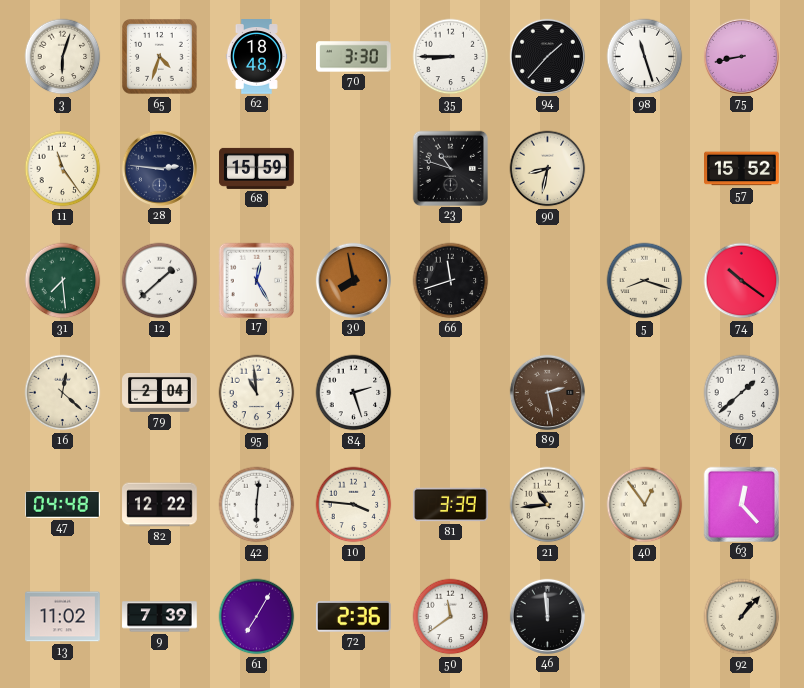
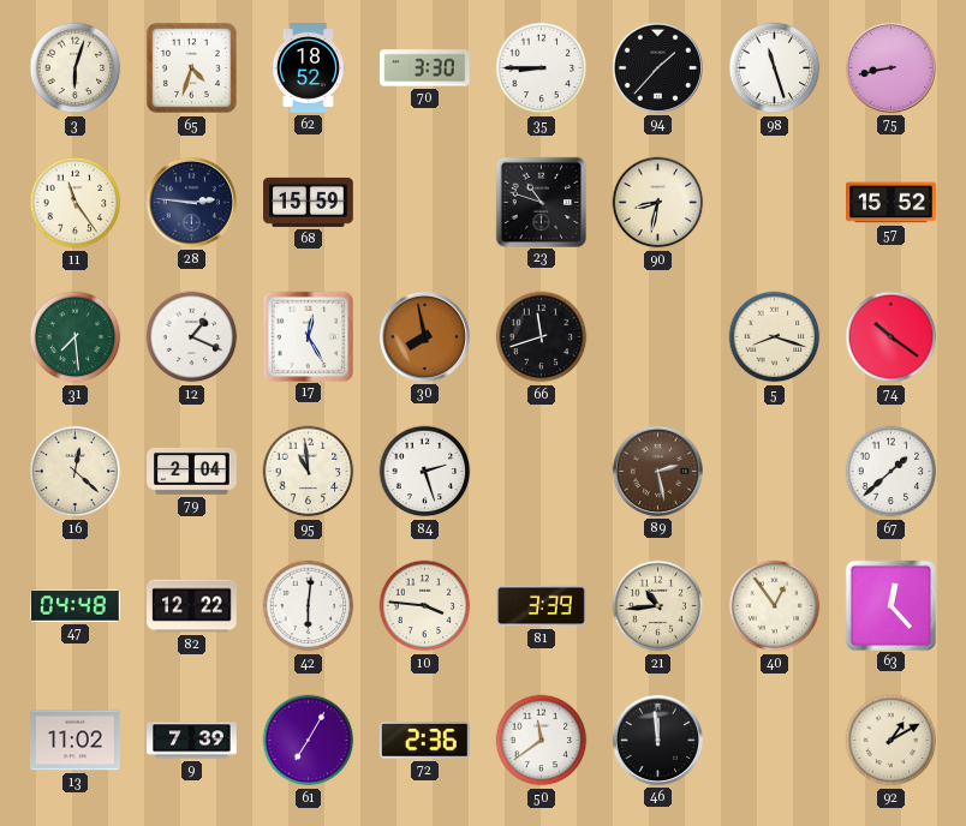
62: 18:48 -> 18:52 (308, 68)
12: 1:38 -> 1:19 (192, 337)
92: 1:07 -> 1:10 (892, 741)
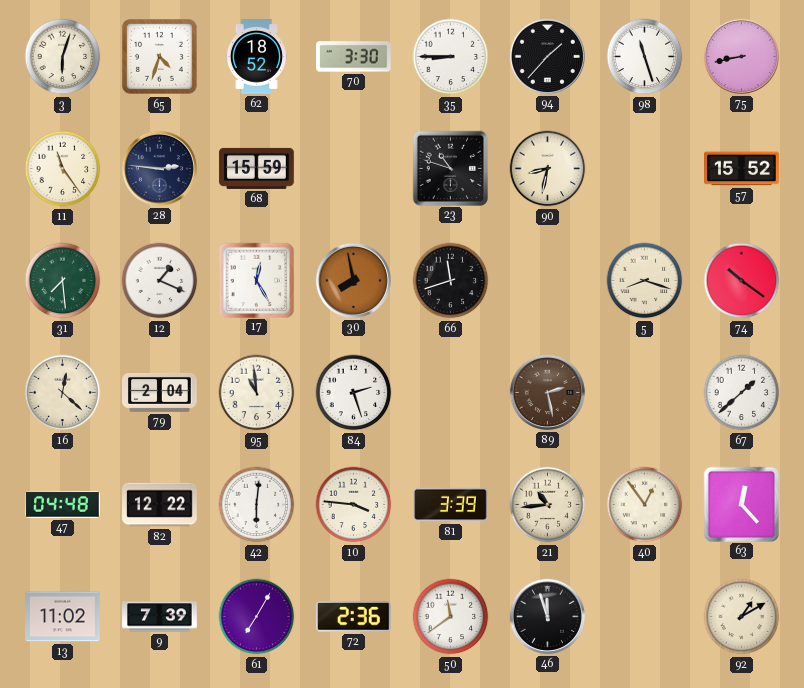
46: 11:59 -> 11:57 (547, 616)
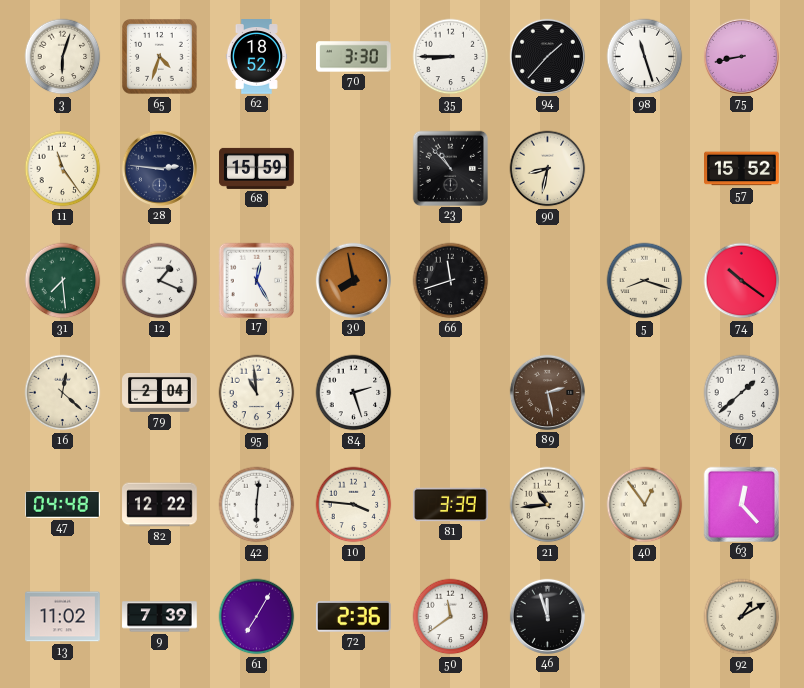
23: 10:48 -> 10:53 (450, 168)
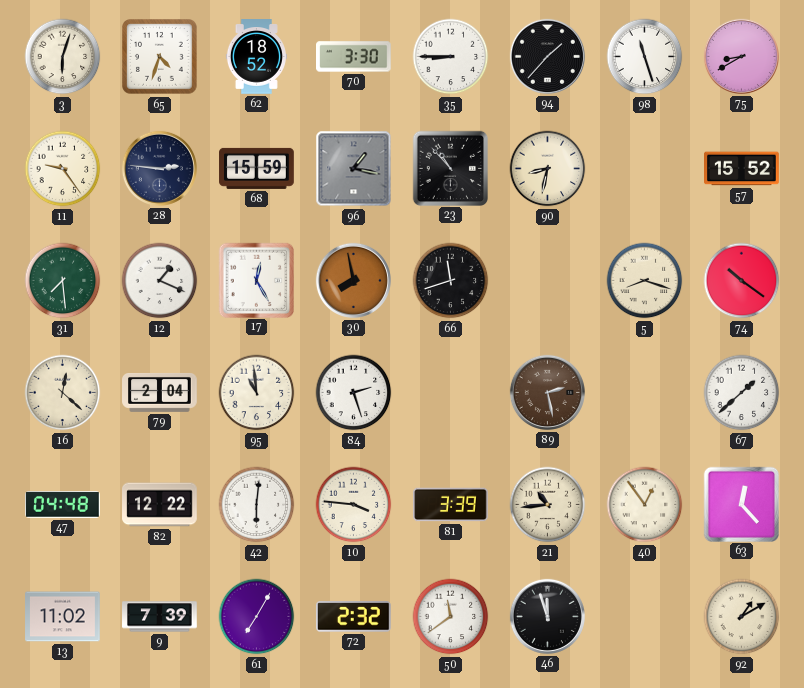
75: 8:43 -> 8:40 (741, 56)
11: 11:24 -> 9:24 (63, 169)
96: none -> 1:17 (354, 169)
72: 2:36 -> 2:32 (353, 617)
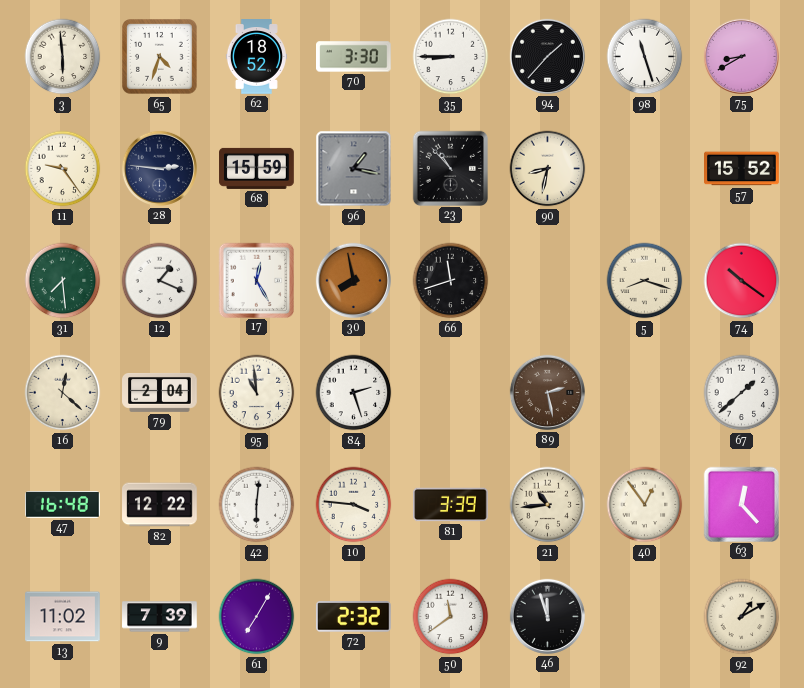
3: 6:03 -> 5:59 (63, 57)
47: 04:48 -> 16:48 (63, 505)
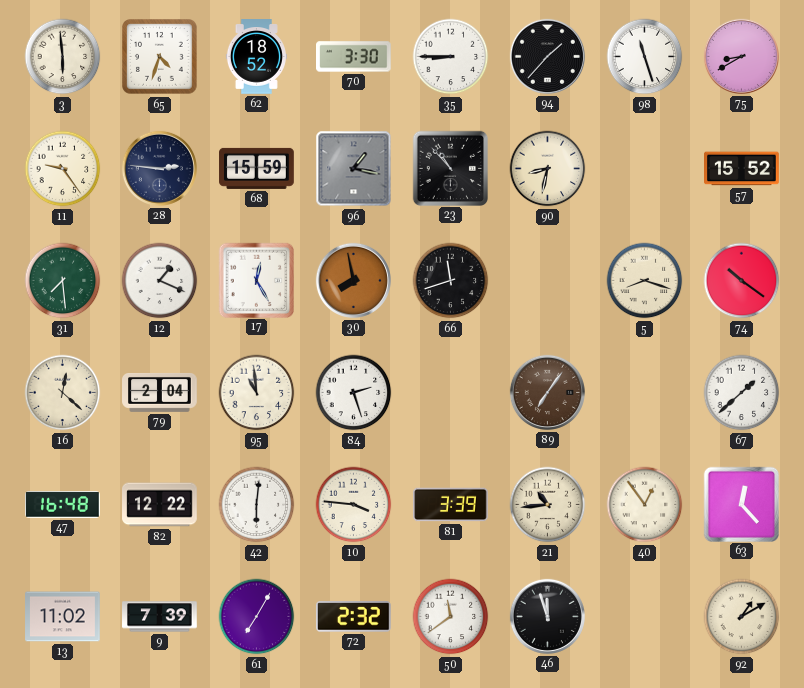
89: 2:28 -> 7:06 (547, 392)
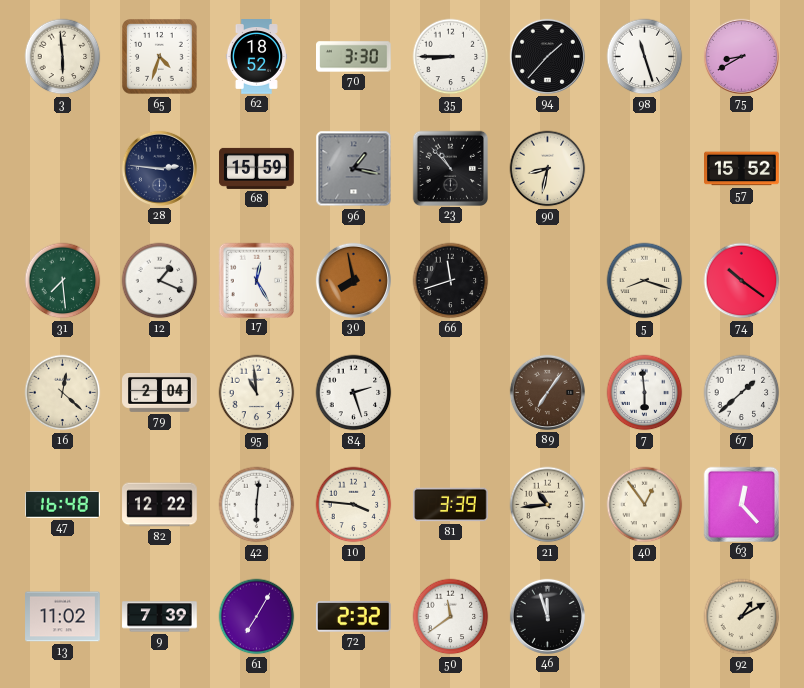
11: 9:24 -> none (63, 169)
7: none -> 5:59 (645, 393)
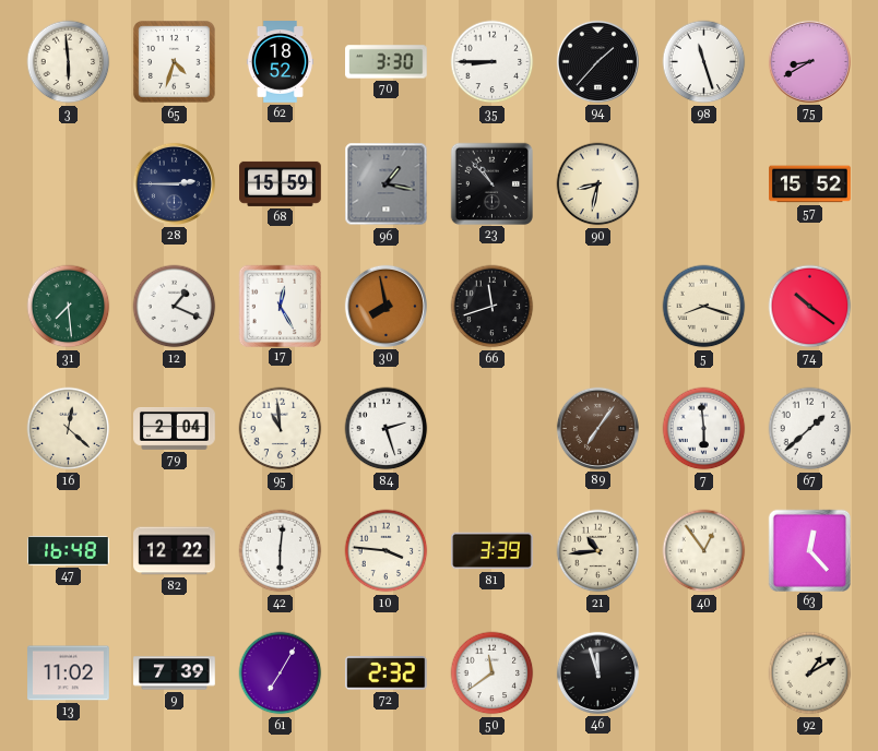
28: 2:46 -> 2:45 (174, 183)
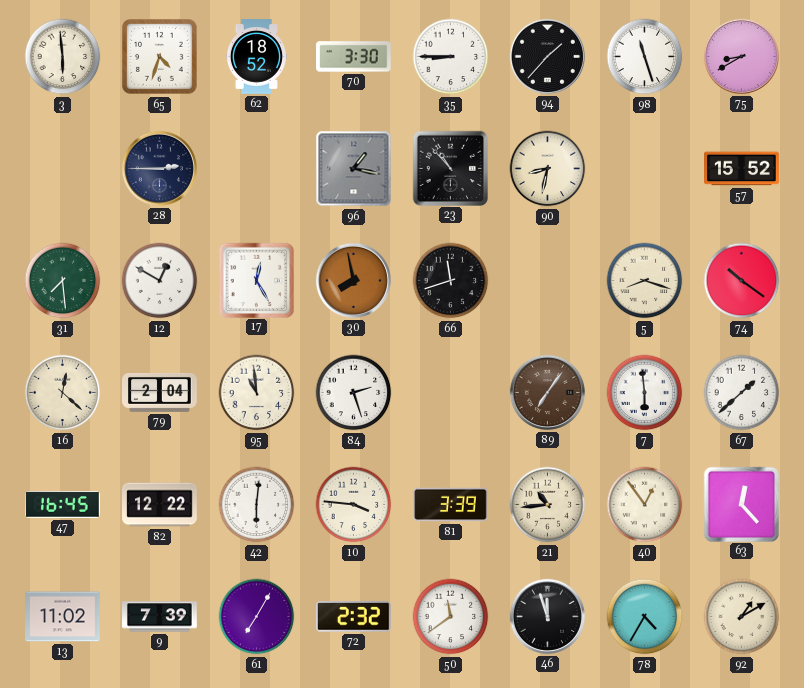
68: 15:59 -> none (281, 183)
12: 1:19 -> 12:50 (160, 281)
47: 16:48 -> 16:45 (63, 505)
78: none -> 4:35 (645, 617)
